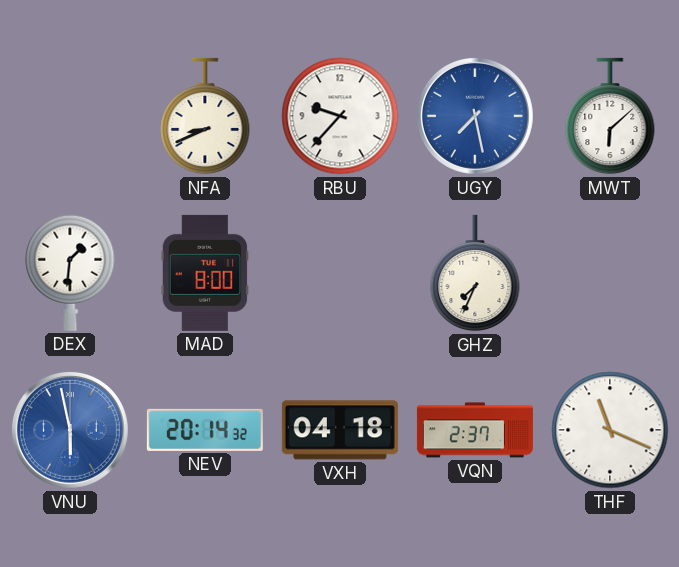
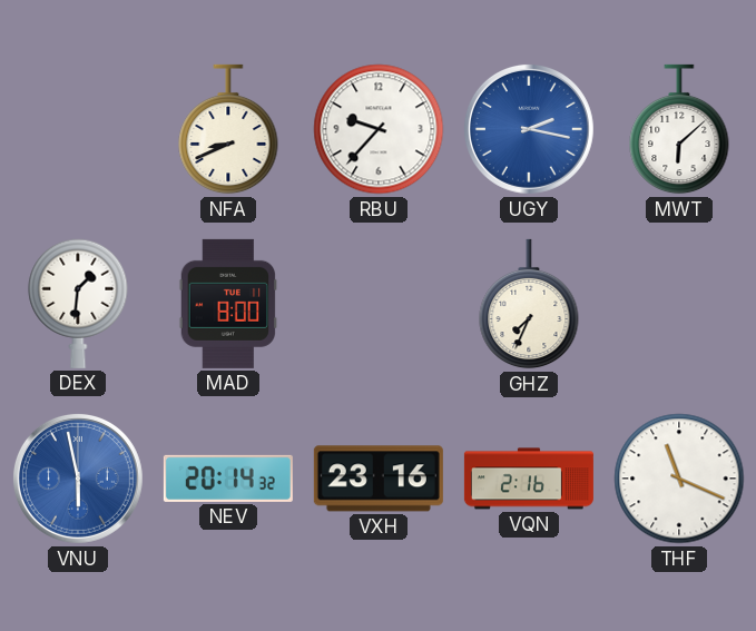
UGY: 7:28 -> 2:17 (529, 129)
VXH: 04:18 -> 23:16 (379, 479)
VQN: 2:37 -> 2:16 (529, 479)
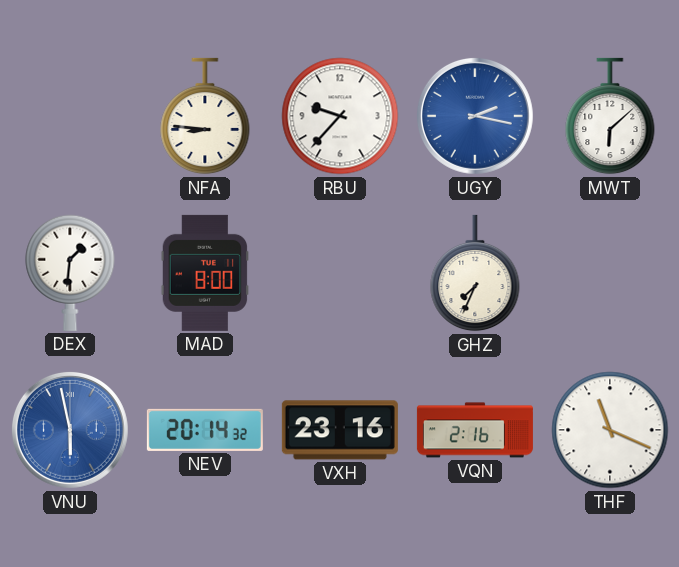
NFA: 8:41 -> 8:46 (205, 116)
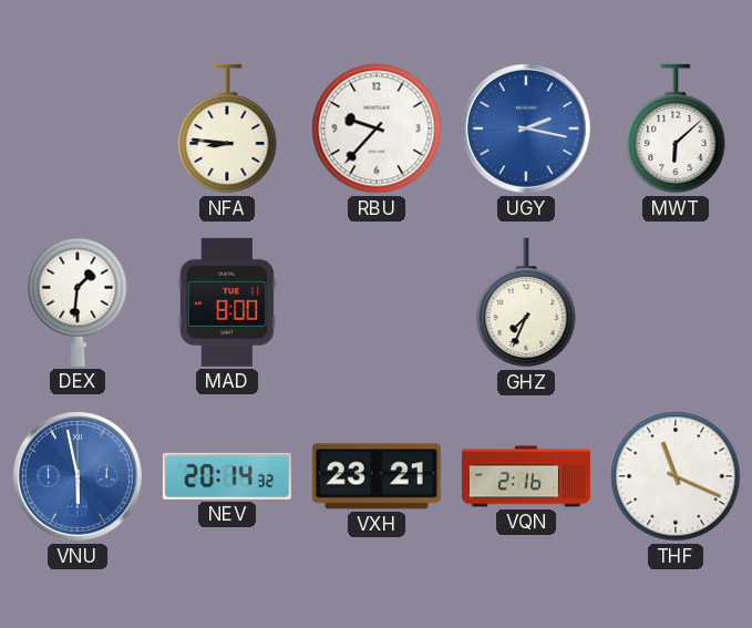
VXH: 23:16 -> 23:21 (377, 476)
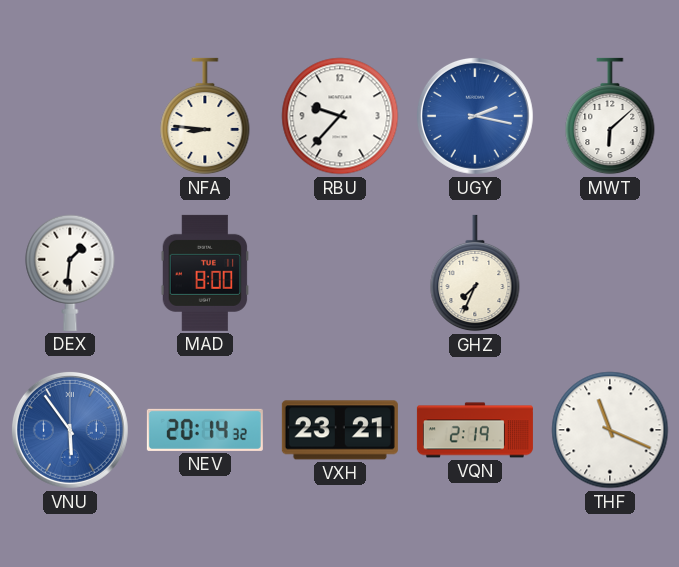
VNU: 5:58 -> 5:54 (70, 430)
VQN: 2:16 -> 2:19 (475, 430)
